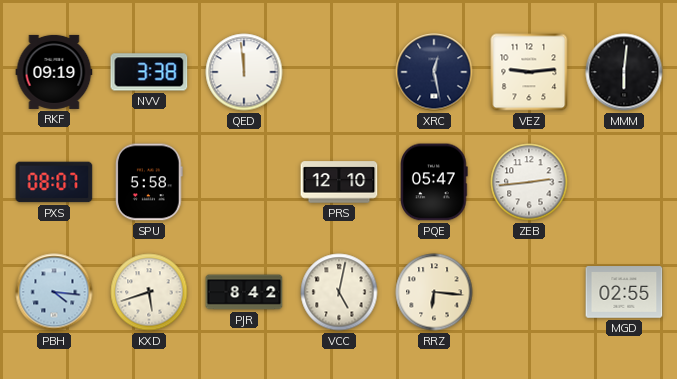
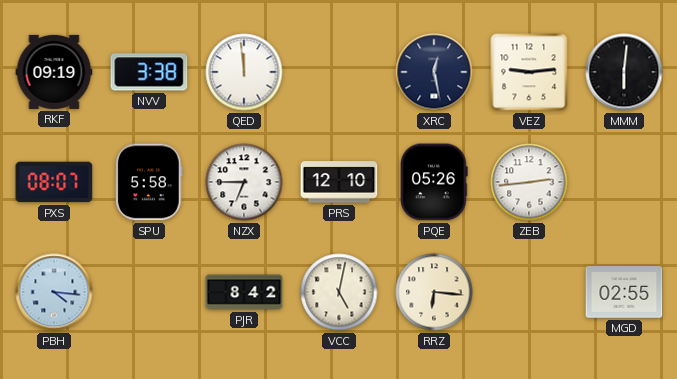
NZX: none -> 6:45 (244, 182)
PQE: 05:47 -> 05:26 (434, 182)
KXD: 5:42 -> none (149, 292)
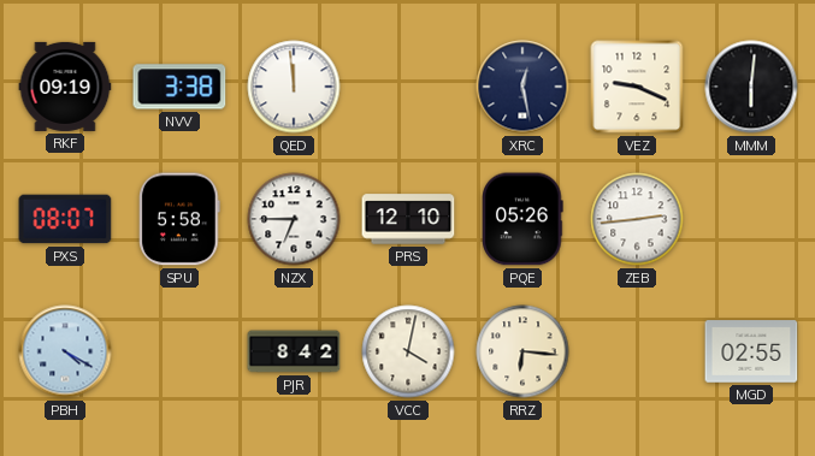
VEZ: 9:14 -> 9:19 (637, 87)
PBH: 4:16 -> 4:20 (65, 351)
VCC: 5:02 -> 4:02 (408, 351)
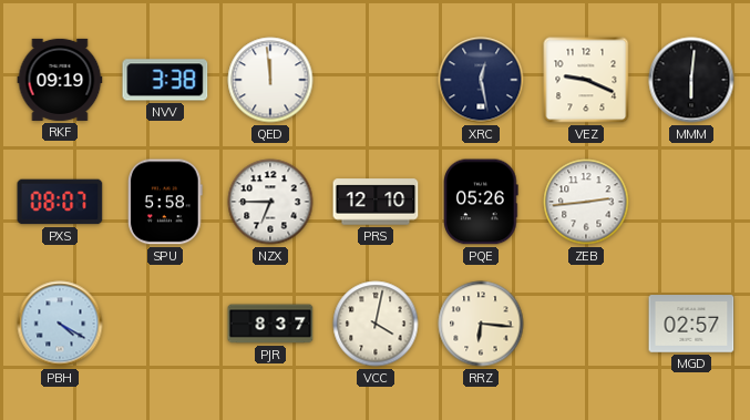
PJR: 8:42 -> 8:37 (270, 324)
MGD: 02:55 -> 02:57 (691, 324)
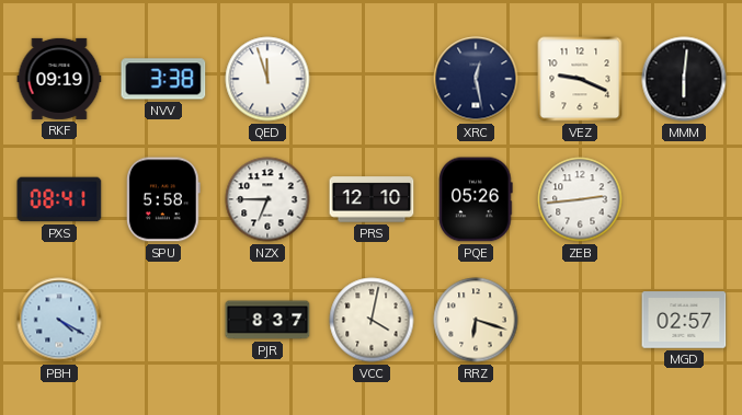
QED: 11:59 -> 11:57 (267, 79)
PXS: 08:07 -> 08:41 (59, 199)
RRZ: 6:16 -> 6:18 (476, 320)
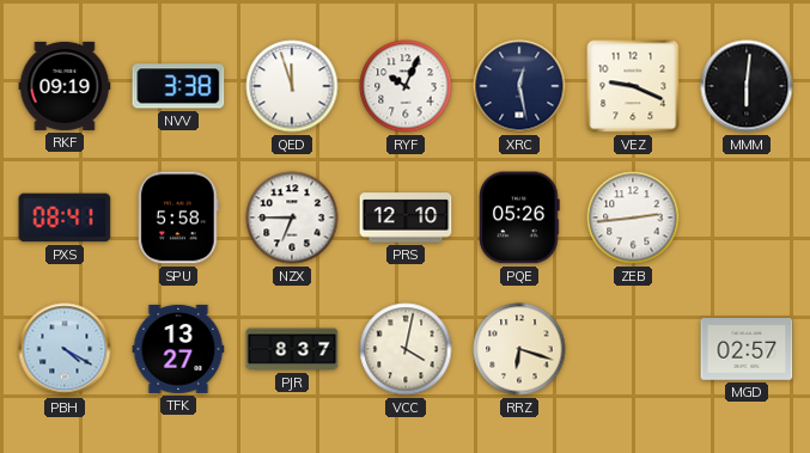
RYF: none -> 10:04 (406, 86)
TFK: none -> 13:27 (178, 349)
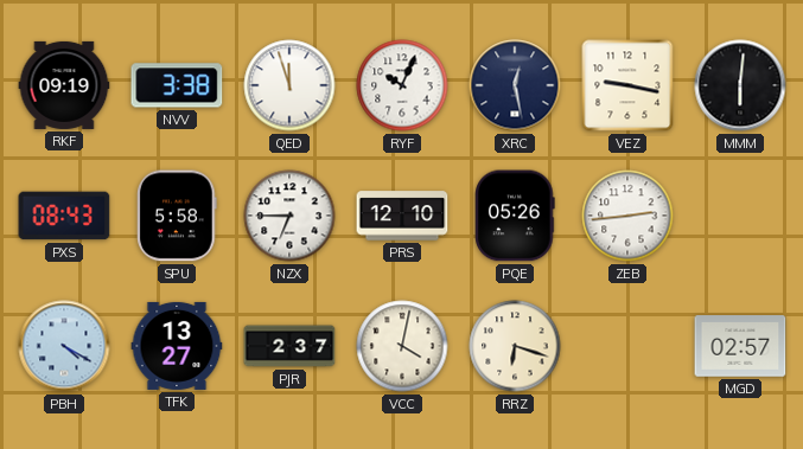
VEZ: 9:19 -> 9:17 (627, 85)
PXS: 08:41 -> 08:43 (64, 216)
PJR: 8:37 -> 2:37 (289, 346)
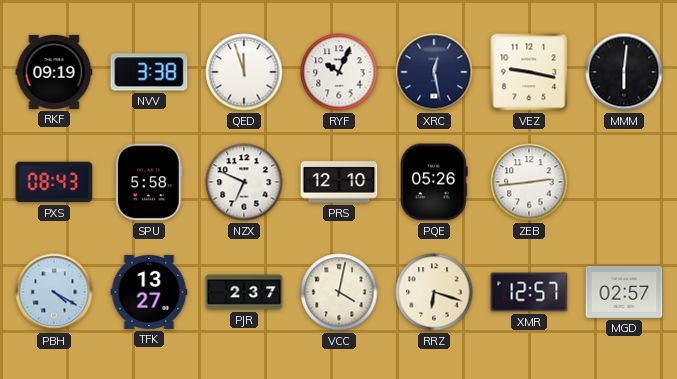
NZX: 6:45 -> 6:49 (244, 182)
XMR: none -> 12:57 (529, 292)
